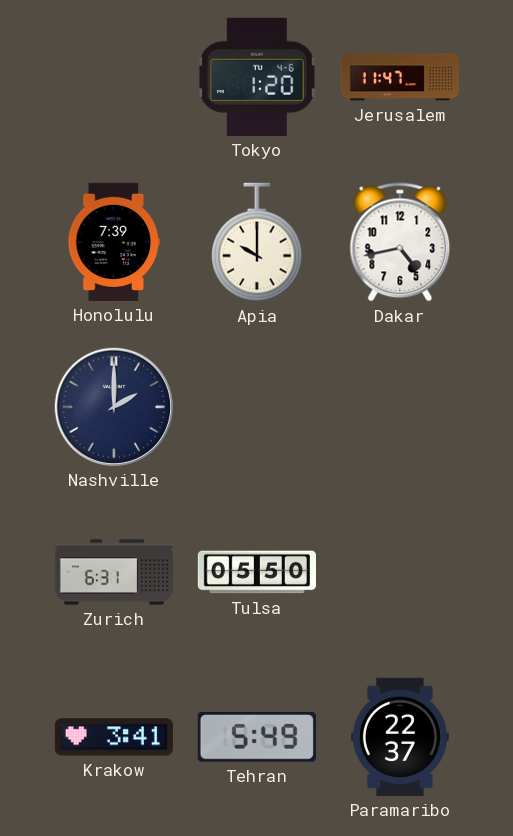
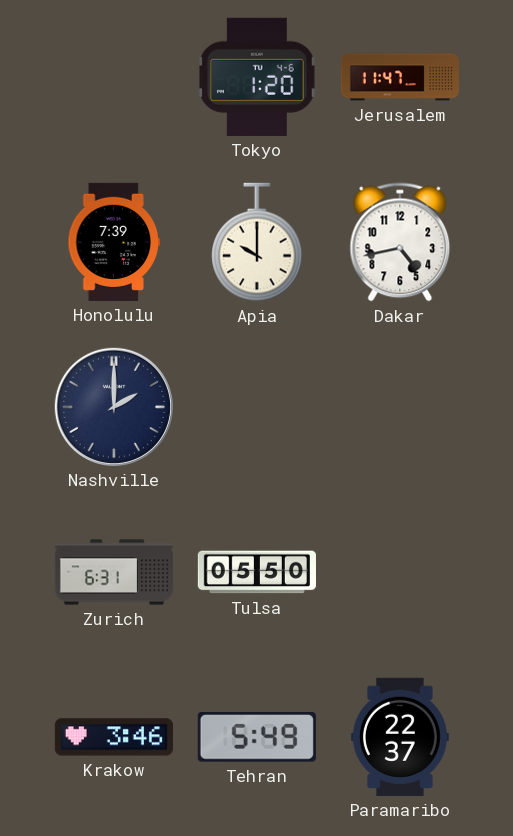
Krakow: 3:41 -> 3:46 (114, 737)
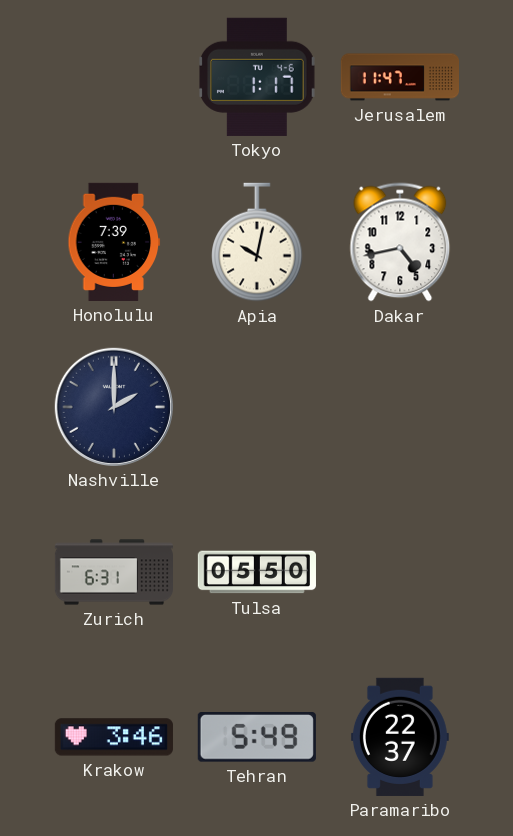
Tokyo: 1:20 -> 1:17 (258, 77)
Apia: 10:00 -> 10:02 (257, 242)
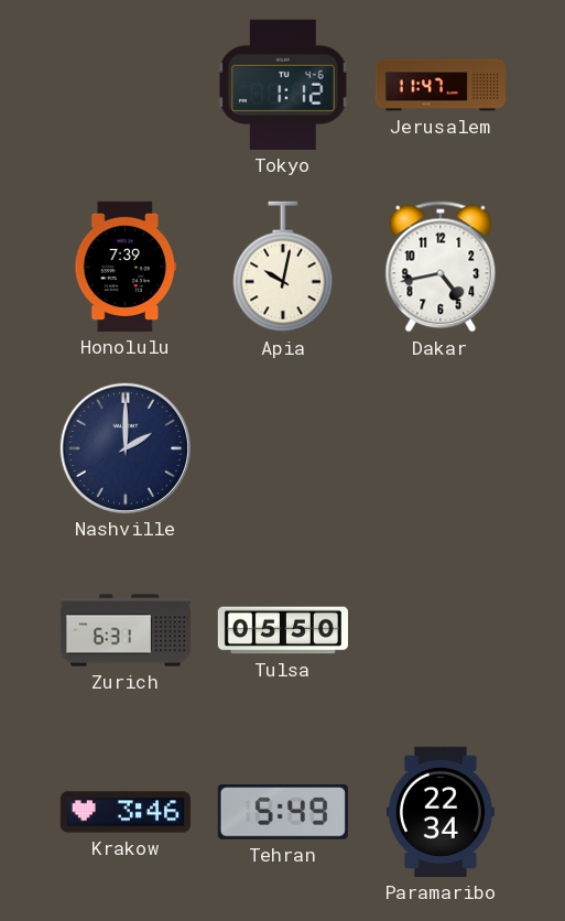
Tokyo: 1:17 -> 1:12 (284, 85)
Paramaribo: 22:37 -> 22:34 (441, 812)
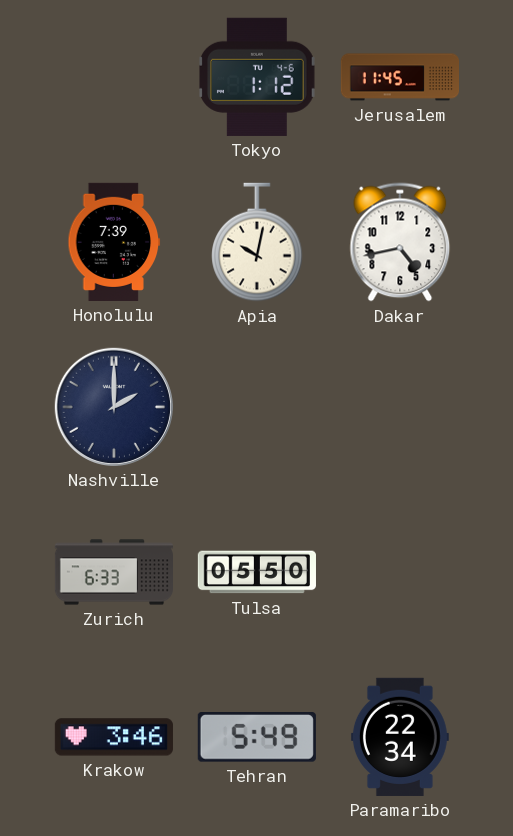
Jerusalem: 11:47 -> 11:45 (399, 77)
Zurich: 6:31 -> 6:33 (113, 572)
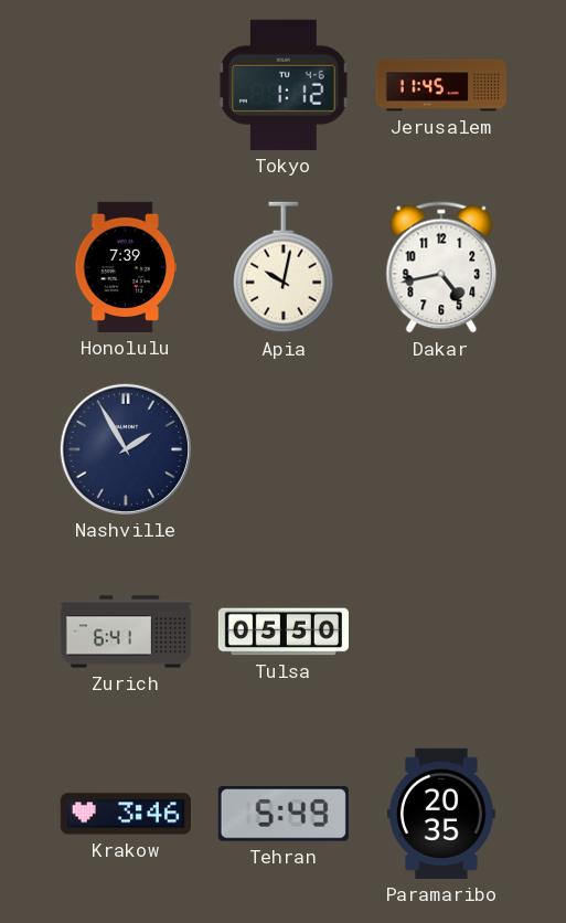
Nashville: 2:00 -> 1:55 (126, 449)
Zurich: 6:33 -> 6:41 (125, 632)
Paramaribo: 22:34 -> 20:35 (441, 814)
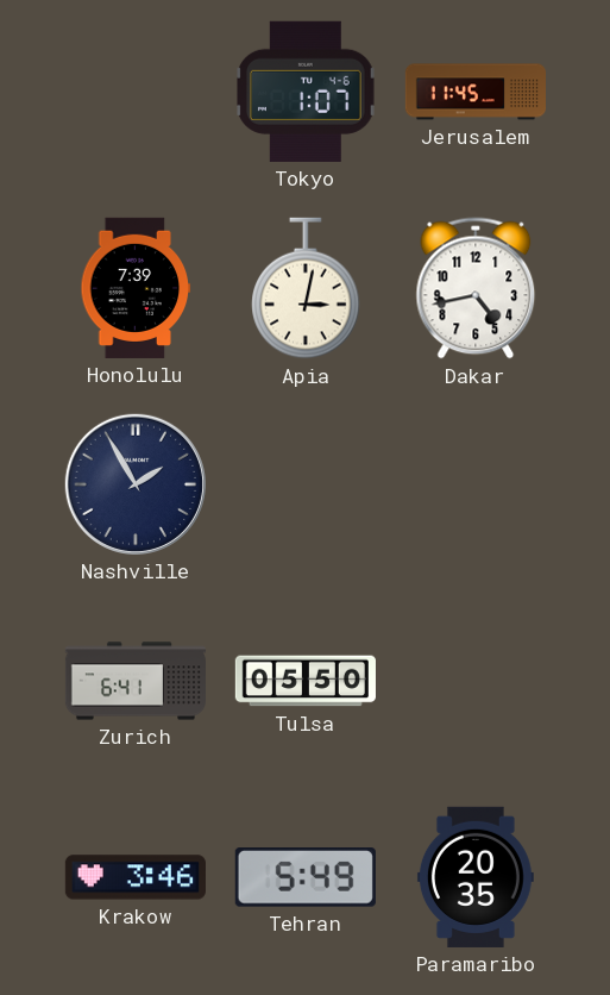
Tokyo: 1:12 -> 1:07 (307, 92)
Apia: 10:02 -> 3:02 (306, 288)
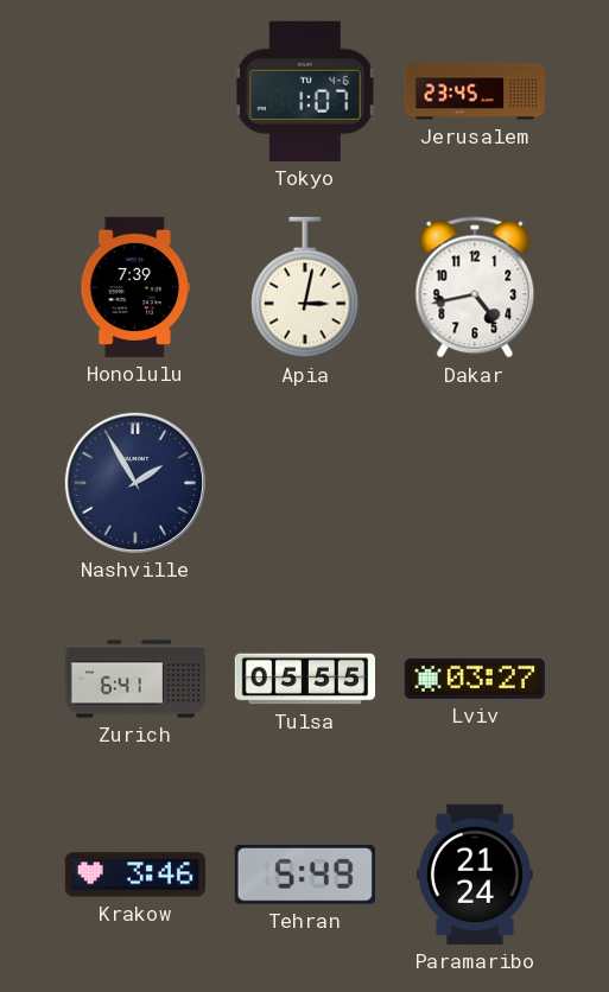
Jerusalem: 11:45 -> 23:45 (474, 91)
Tulsa: 05:50 -> 05:55 (305, 679)
Lviv: none -> 03:27 (475, 679)
Paramaribo: 20:35 -> 21:24 (475, 875)
